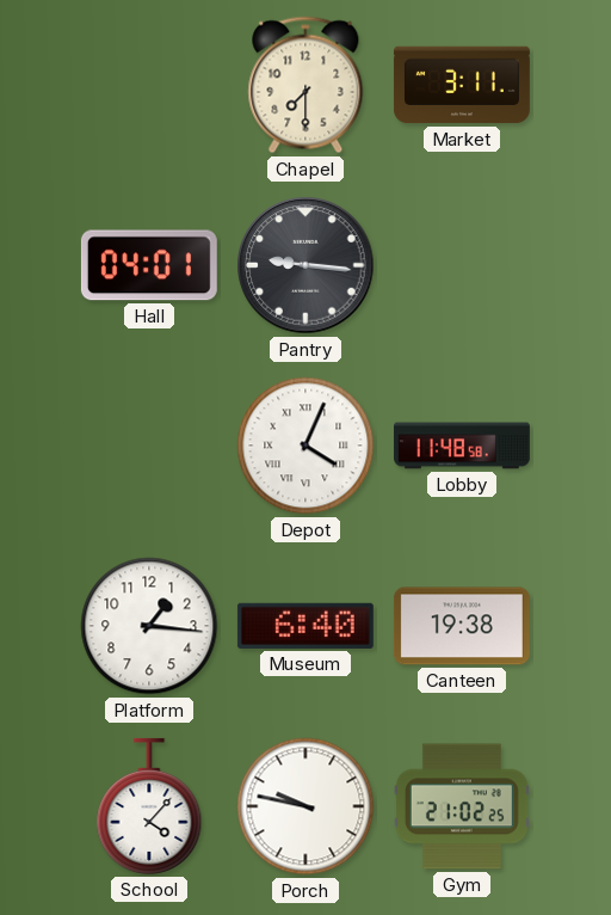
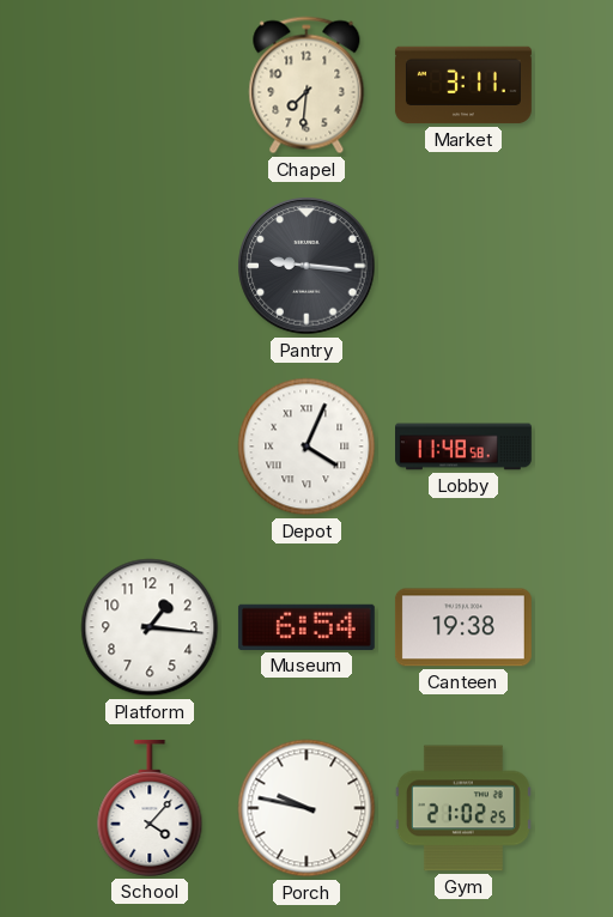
Chapel: 7:30 -> 7:31 (306, 85)
Hall: 04:01 -> none (149, 265)
Museum: 6:40 -> 6:54 (306, 627)
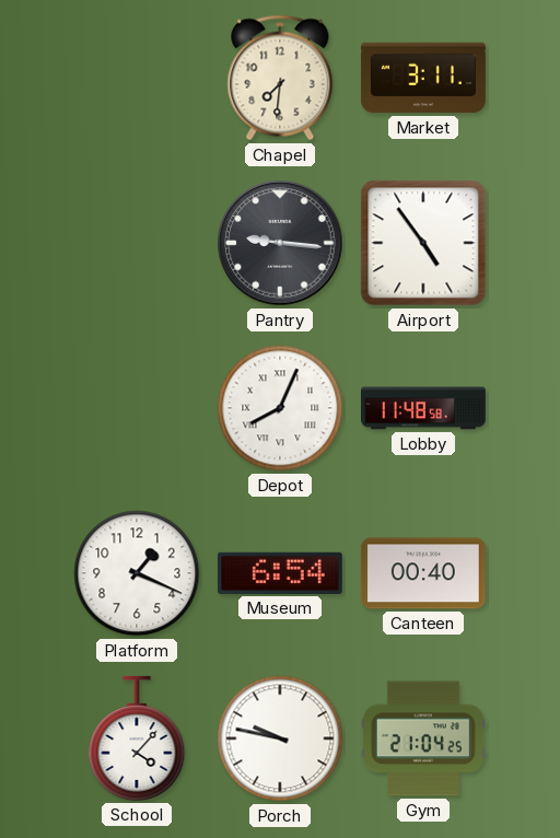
Airport: none -> 4:54 (423, 243)
Depot: 4:04 -> 8:04 (280, 408)
Platform: 1:16 -> 1:19 (137, 573)
Canteen: 19:38 -> 00:40 (423, 573)
Gym: 21:02 -> 21:04 (423, 738)
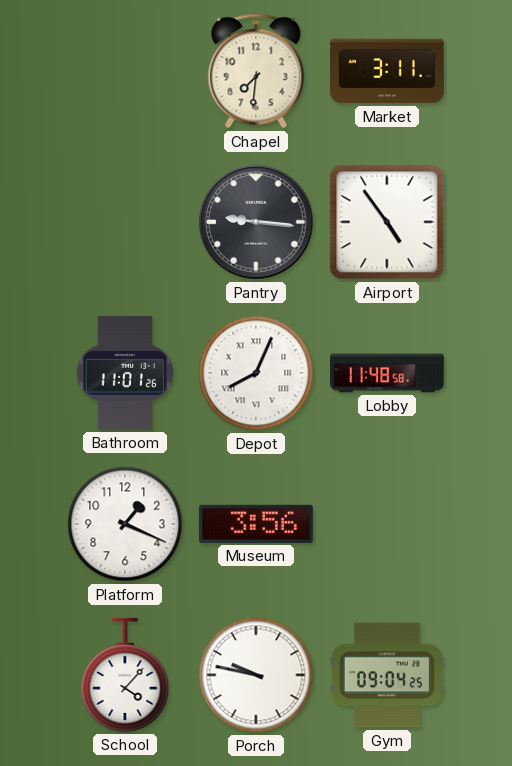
Bathroom: none -> 11:01 (124, 373)
Museum: 6:54 -> 3:56 (256, 524)
Canteen: 00:40 -> none (423, 573)
Gym: 21:04 -> 09:04 (387, 675)
